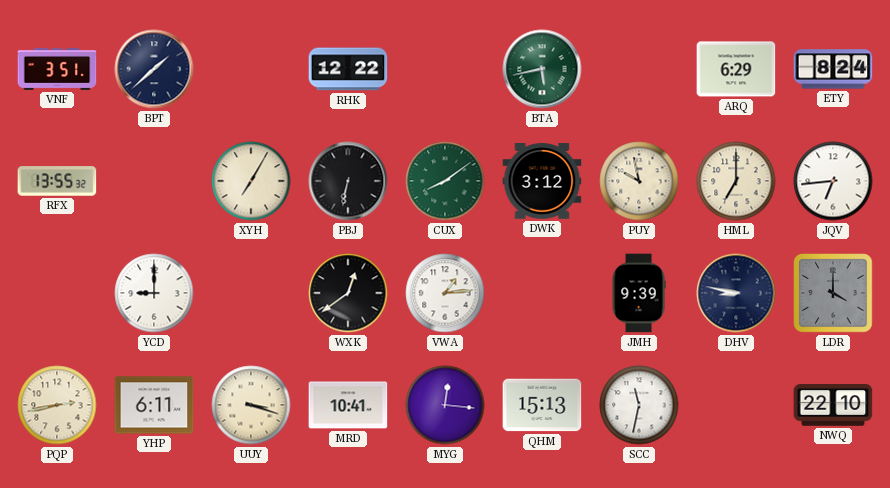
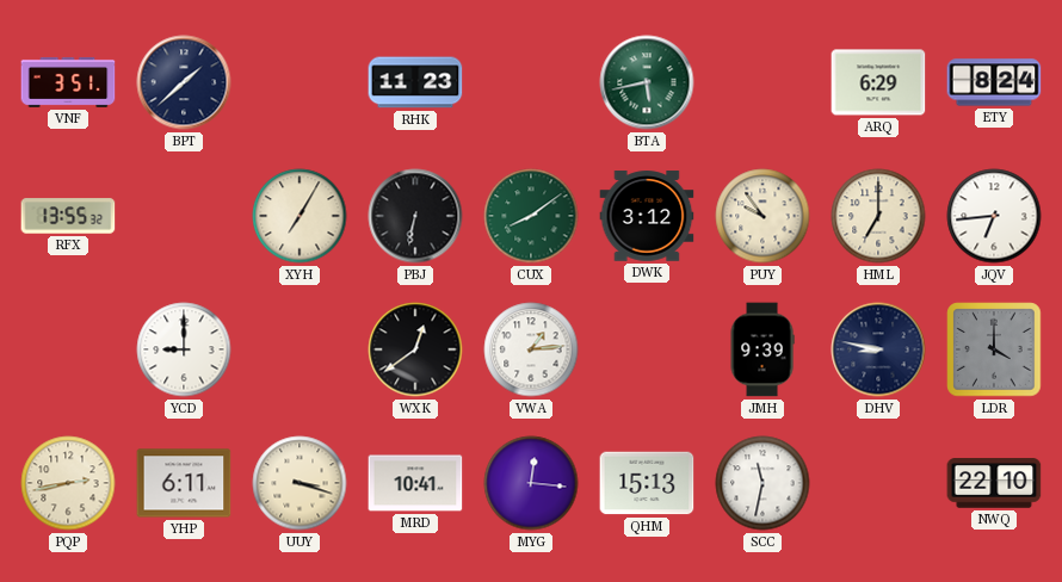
RHK: 12:22 -> 11:23 (415, 82)
PUY: 9:58 -> 9:54 (762, 216)
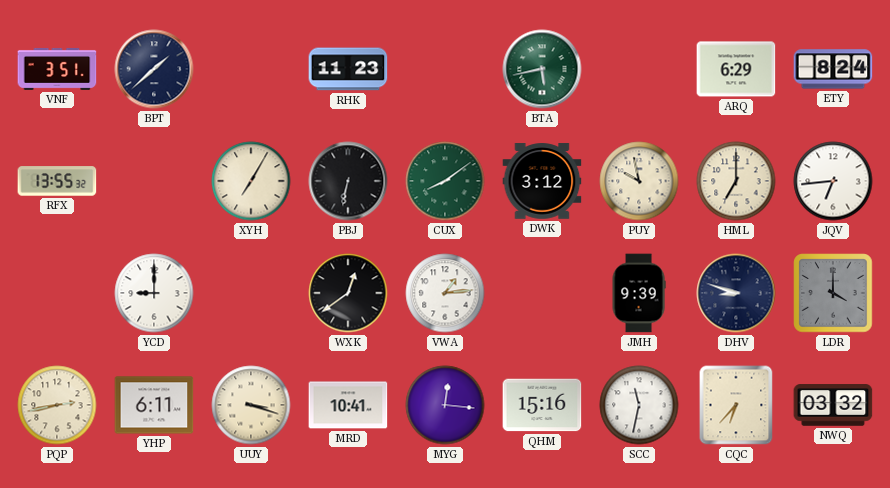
PUY: 9:54 -> 9:58 (639, 181)
DHV: 8:47 -> 8:48 (736, 293)
QHM: 15:13 -> 15:16 (542, 405)
CQC: none -> 6:37 (736, 405)
NWQ: 22:10 -> 03:32 (833, 405)
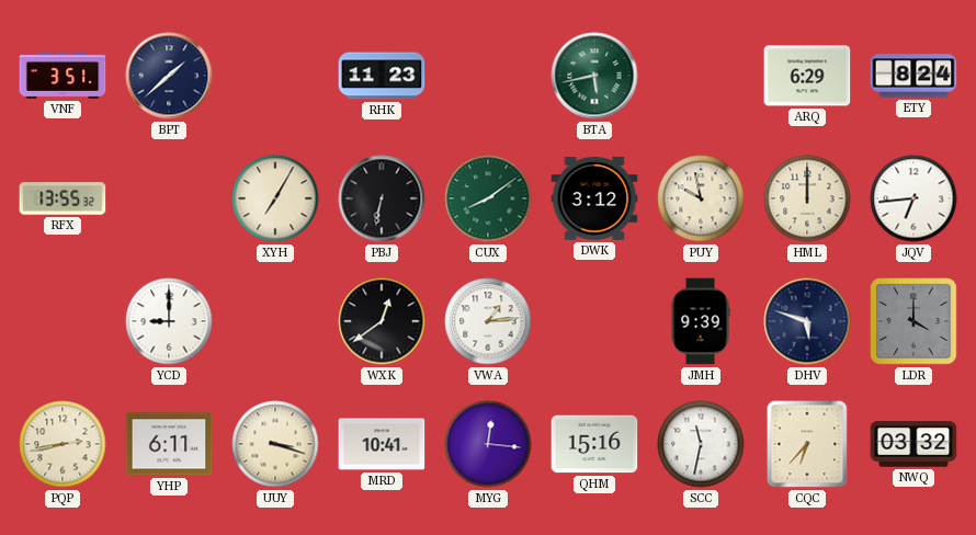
HML: 7:00 -> 12:00 (807, 198)
DHV: 8:48 -> 5:48 (807, 321)
